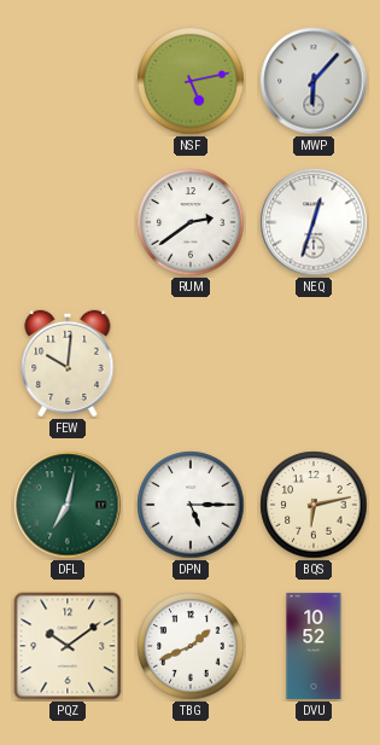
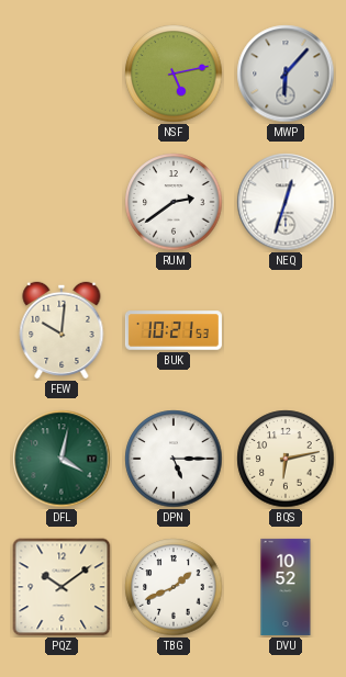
BUK: none -> 10:21 (174, 330)
DFL: 7:02 -> 4:02 (62, 459)
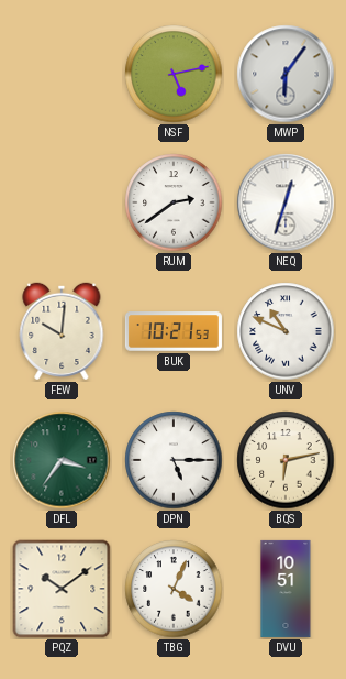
MWP: 6:07 -> 6:06 (286, 74)
UNV: none -> 10:49 (286, 331)
DFL: 4:02 -> 3:36 (62, 460)
TBG: 1:41 -> 4:04 (174, 589)
DVU: 10:52 -> 10:51 (286, 589)
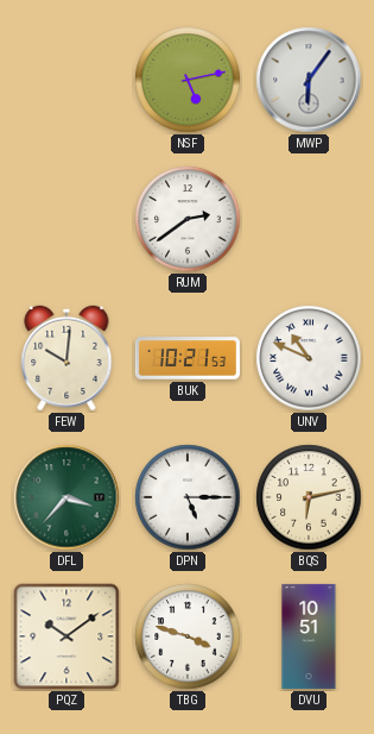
NEQ: 12:33 -> none (286, 202)
DFL: 3:36 -> 3:37 (66, 497)
TBG: 4:04 -> 3:48 (188, 636)
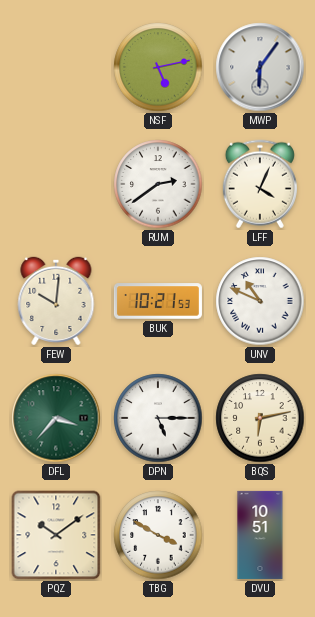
LFF: none -> 4:04 (260, 184)
TBG: 3:48 -> 3:50 (158, 535)
